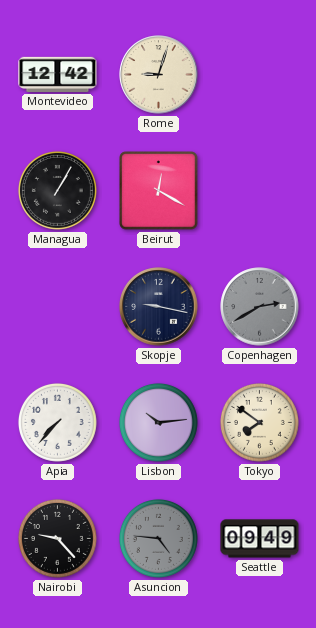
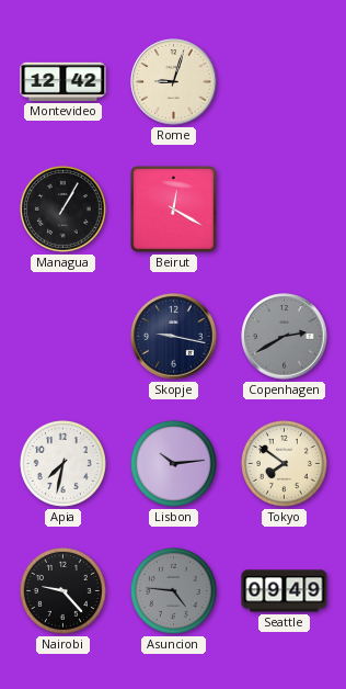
Apia: 7:37 -> 7:32 (62, 463)
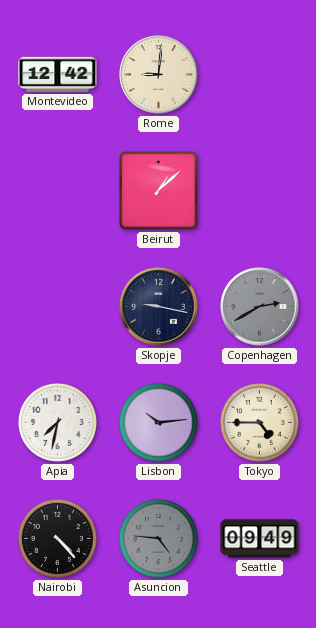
Rome: 9:03 -> 9:01 (159, 75)
Managua: 1:05 -> none (62, 208)
Beirut: 12:20 -> 1:08 (159, 191)
Tokyo: 7:51 -> 4:45 (259, 422)
Nairobi: 9:23 -> 4:23 (57, 538)
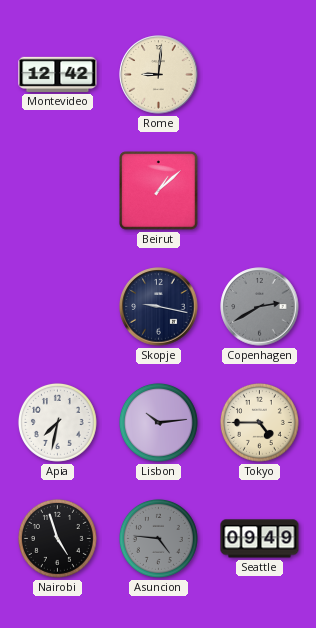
Nairobi: 4:23 -> 4:57 (57, 538)
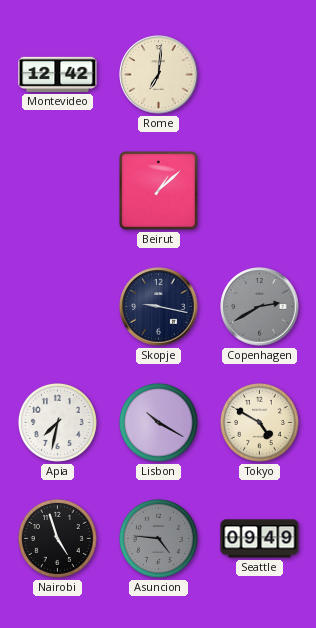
Rome: 9:01 -> 7:01 (159, 75)
Lisbon: 10:14 -> 10:20 (158, 422)
Tokyo: 4:45 -> 4:50 (259, 422)
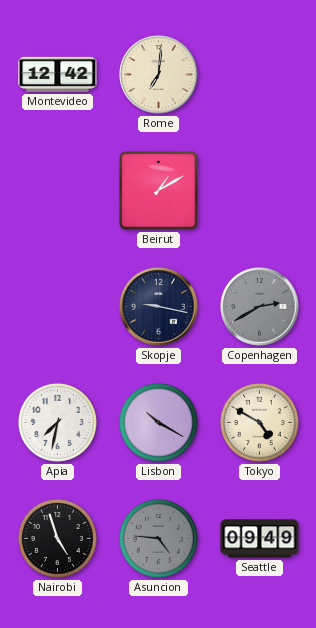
Beirut: 1:08 -> 1:10 (159, 191)
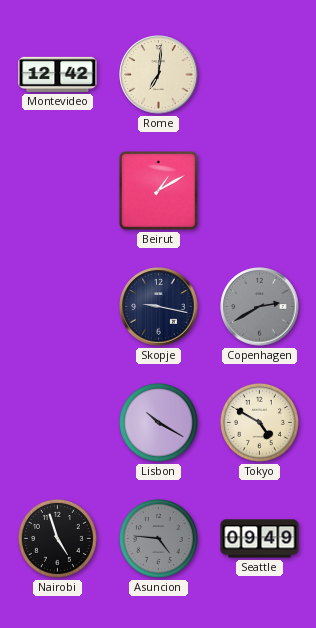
Apia: 7:32 -> none (57, 422)
